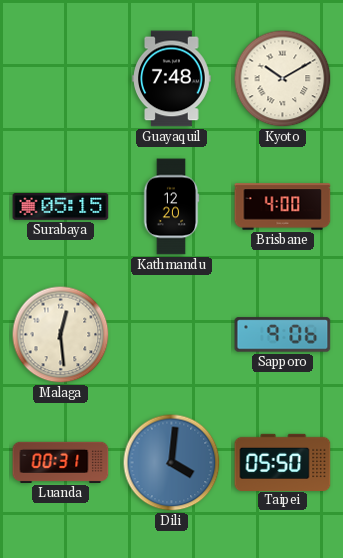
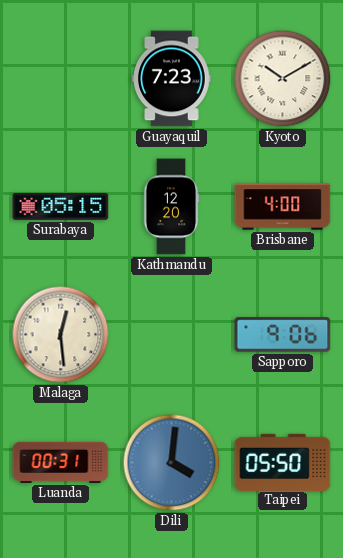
Guayaquil: 7:48 -> 7:23 (172, 79)
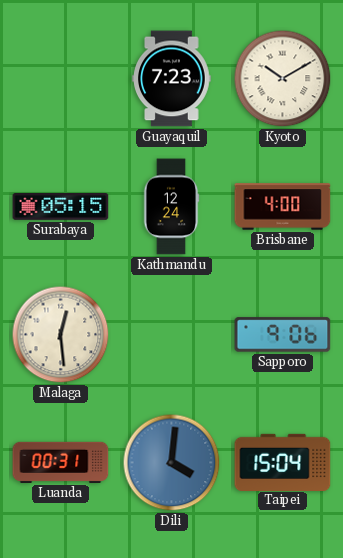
Kathmandu: 12:20 -> 12:24 (171, 207)
Taipei: 05:50 -> 15:04 (283, 462)
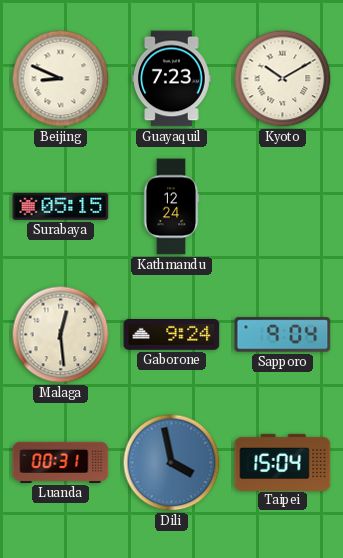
Beijing: none -> 8:49 (61, 79)
Brisbane: 4:00 -> none (283, 207)
Gaborone: none -> 9:24 (172, 335)
Sapporo: 9:06 -> 9:04 (283, 335)
Dili: 4:01 -> 3:58 (172, 463)
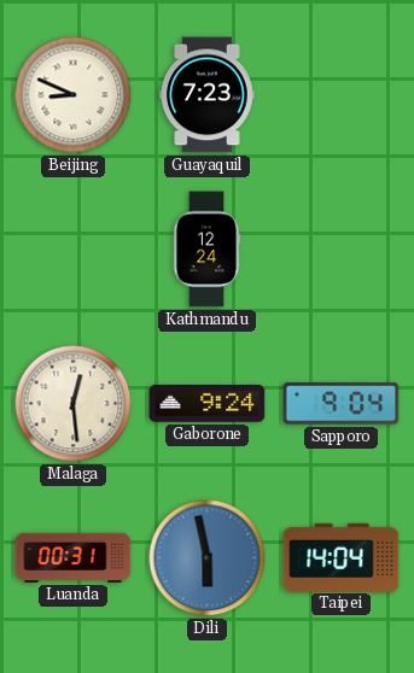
Kyoto: 10:10 -> none (283, 79)
Surabaya: 05:15 -> none (61, 207)
Dili: 3:58 -> 5:58 (208, 558)
Taipei: 15:04 -> 14:04 (342, 557)
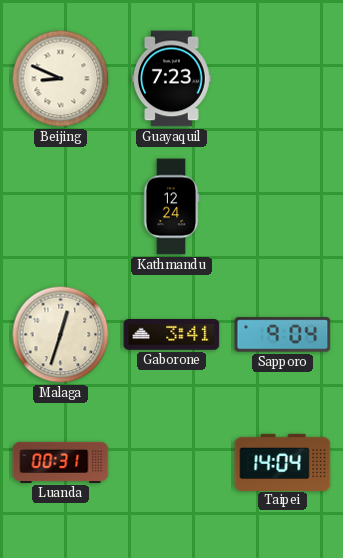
Malaga: 12:29 -> 12:33 (61, 335)
Gaborone: 9:24 -> 3:41 (172, 335)
Dili: 5:58 -> none (208, 558)
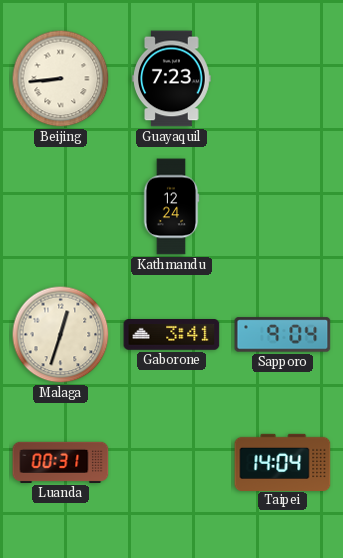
Beijing: 8:49 -> 8:44 (61, 79)
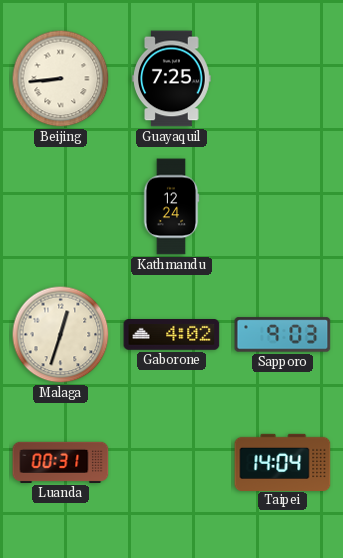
Guayaquil: 7:23 -> 7:25 (172, 79)
Gaborone: 3:41 -> 4:02 (172, 335)
Sapporo: 9:04 -> 9:03 (283, 335)
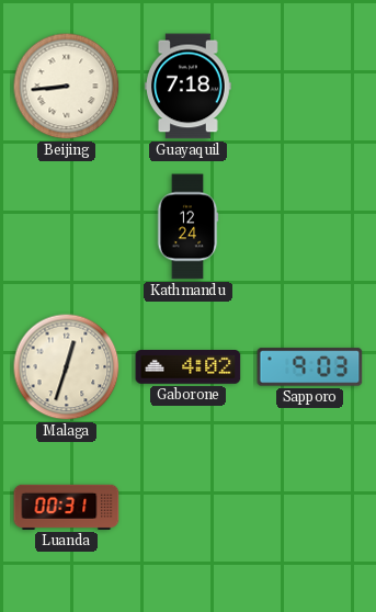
Guayaquil: 7:25 -> 7:18 (189, 87)
Taipei: 14:04 -> none (283, 462)
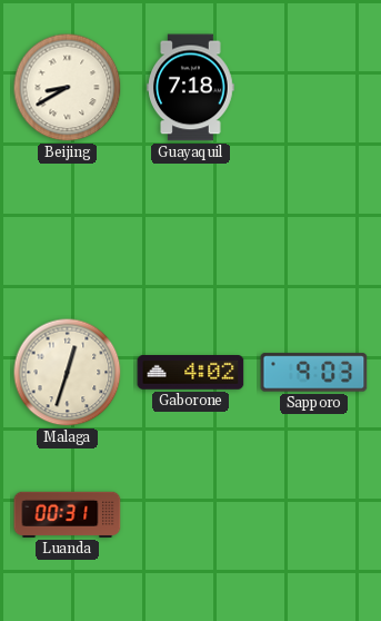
Beijing: 8:44 -> 8:40 (68, 88)
Kathmandu: 12:24 -> none (187, 227)
